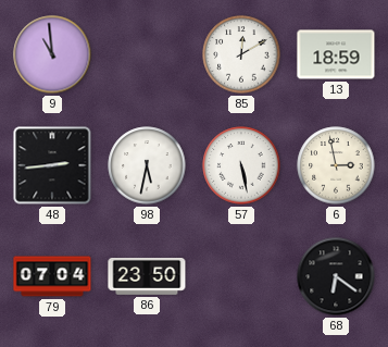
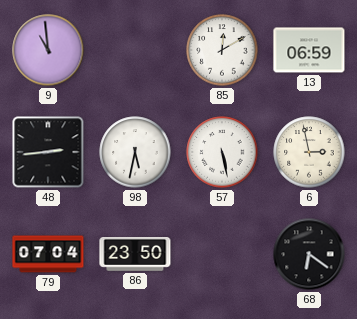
13: 18:59 -> 06:59 (309, 50)
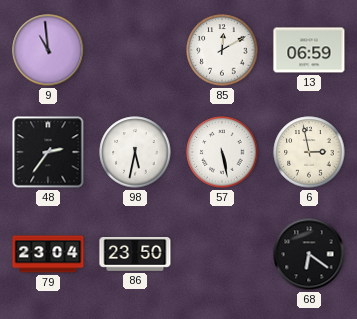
48: 2:44 -> 2:36 (48, 152)
79: 07:04 -> 23:04 (48, 254)
